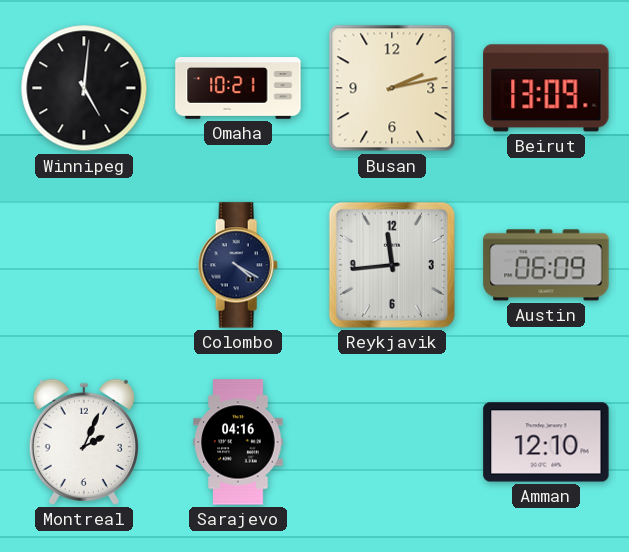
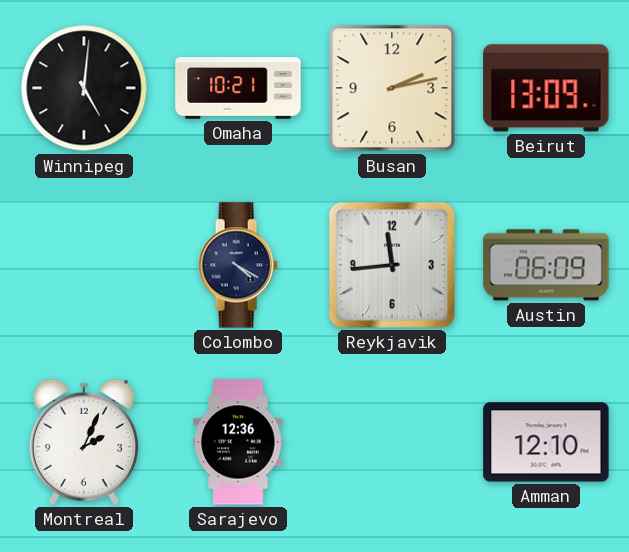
Sarajevo: 04:16 -> 12:36 (238, 442)
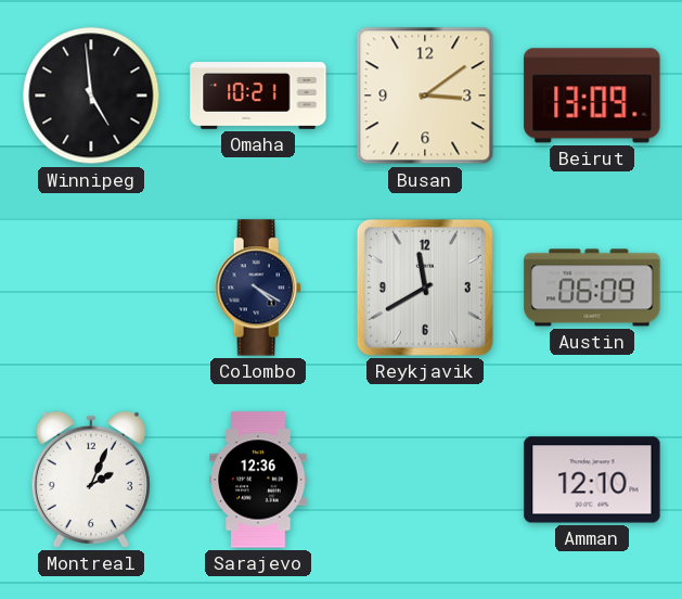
Winnipeg: 5:01 -> 4:59 (91, 95)
Busan: 2:13 -> 3:09 (425, 95)
Reykjavik: 11:44 -> 11:40 (425, 288)
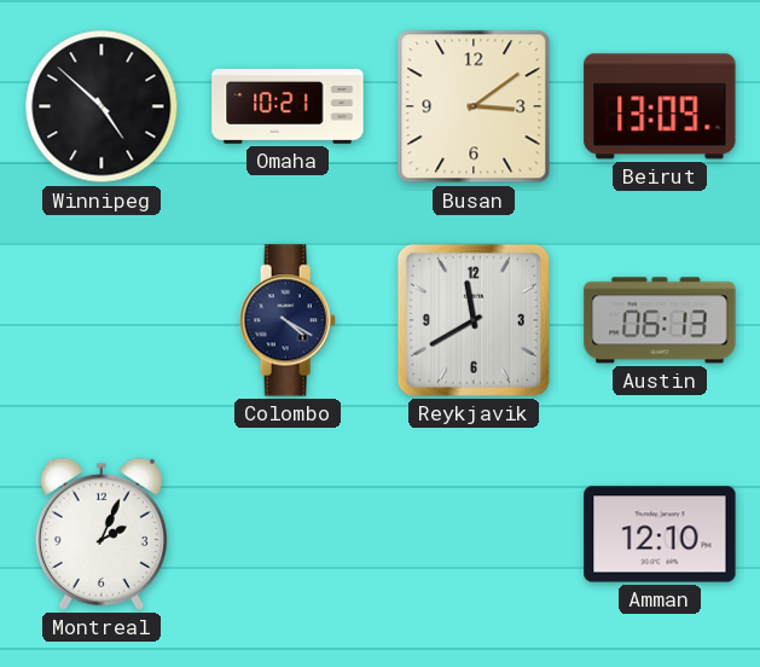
Winnipeg: 4:59 -> 4:52 (101, 106)
Austin: 06:09 -> 06:13 (660, 320)
Sarajevo: 12:36 -> none (258, 480)
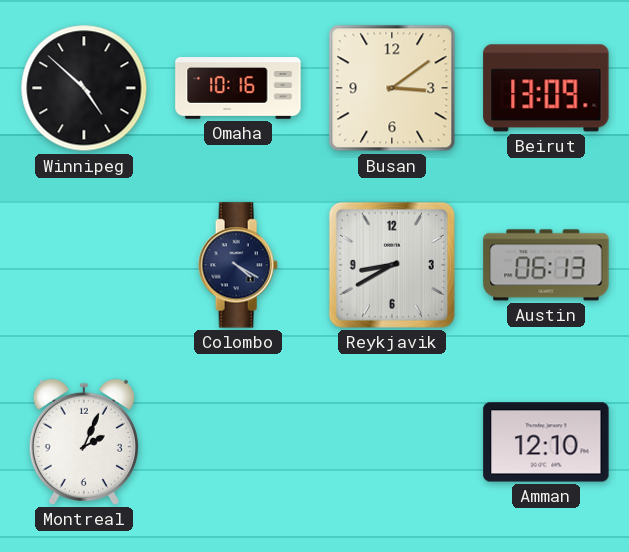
Omaha: 10:21 -> 10:16 (238, 88)
Reykjavik: 11:40 -> 8:40 (392, 265)
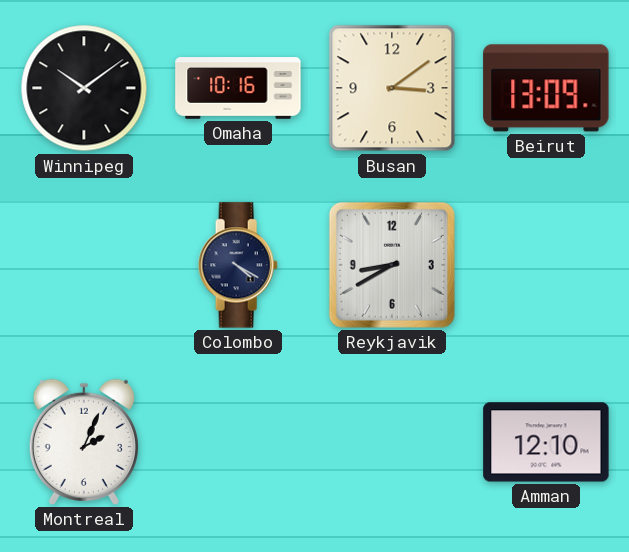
Winnipeg: 4:52 -> 10:09 (84, 88)
Austin: 06:13 -> none (546, 265)
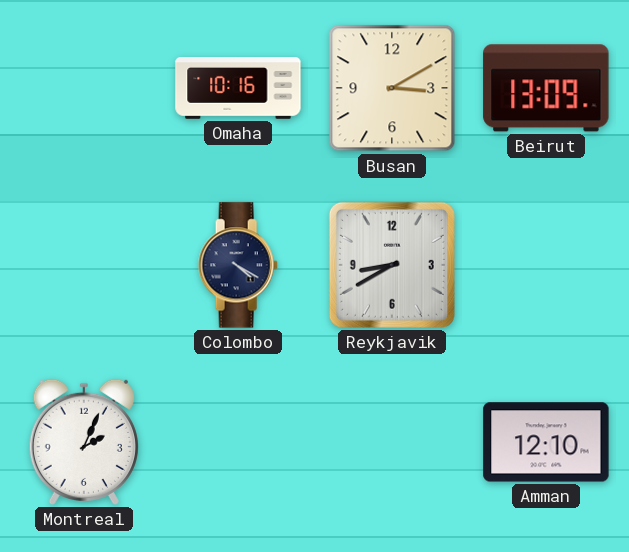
Winnipeg: 10:09 -> none (84, 88)
Busan: 3:09 -> 3:10 (392, 88)
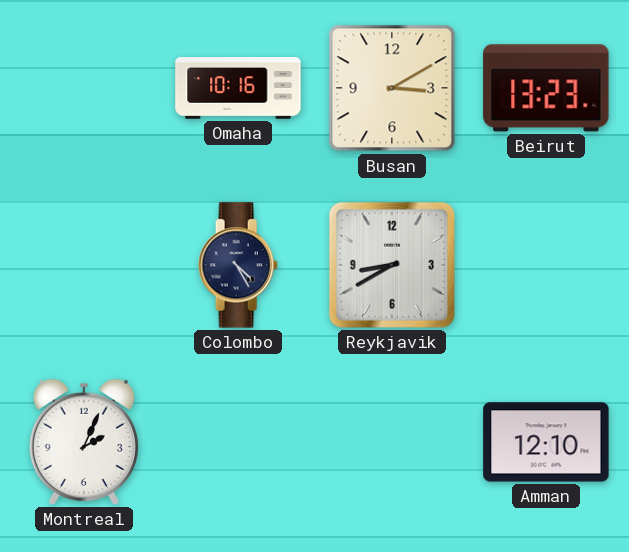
Beirut: 13:09 -> 13:23 (546, 88)
Colombo: 4:20 -> 4:25 (238, 265)
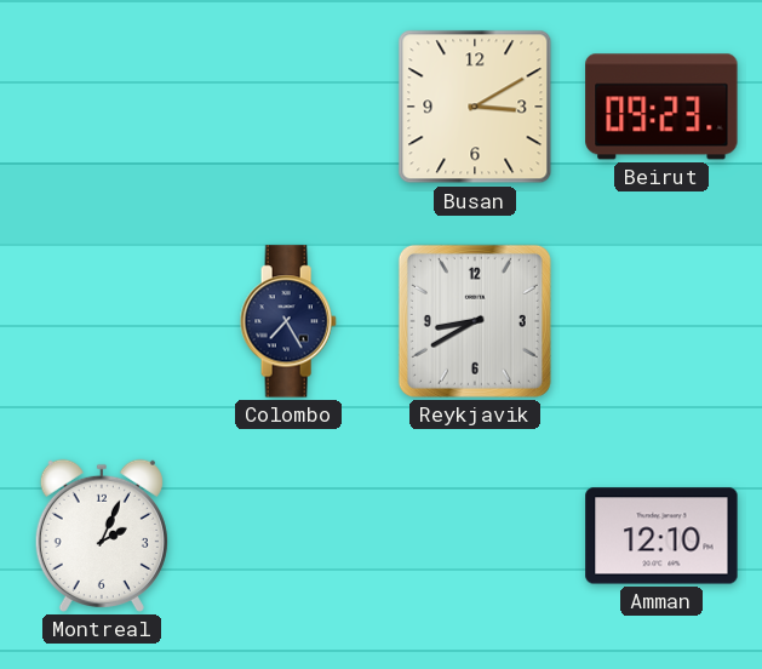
Omaha: 10:16 -> none (238, 88)
Beirut: 13:23 -> 09:23 (661, 107)
Colombo: 4:25 -> 7:25 (288, 321)
